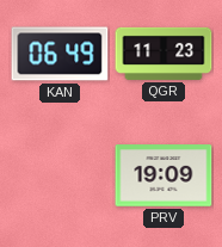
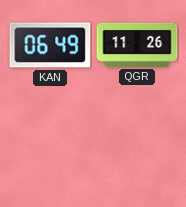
QGR: 11:23 -> 11:26 (137, 45)
PRV: 19:09 -> none (164, 175)
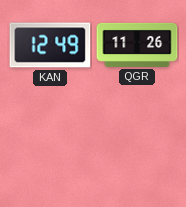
KAN: 06:49 -> 12:49 (50, 45)
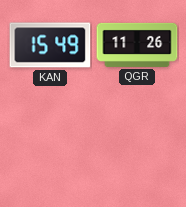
KAN: 12:49 -> 15:49 (50, 45)
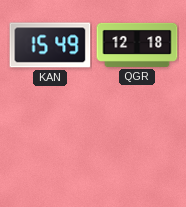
QGR: 11:26 -> 12:18 (137, 45)
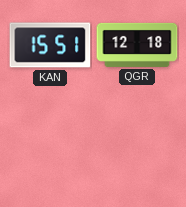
KAN: 15:49 -> 15:51 (50, 45)
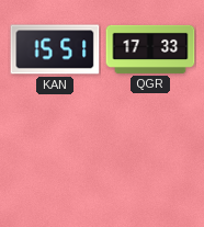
QGR: 12:18 -> 17:33 (150, 49)
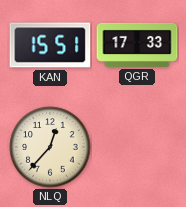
NLQ: none -> 12:37 (50, 147)
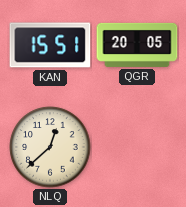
QGR: 17:33 -> 20:05 (137, 45)
NLQ: 12:37 -> 12:38 (50, 147)
